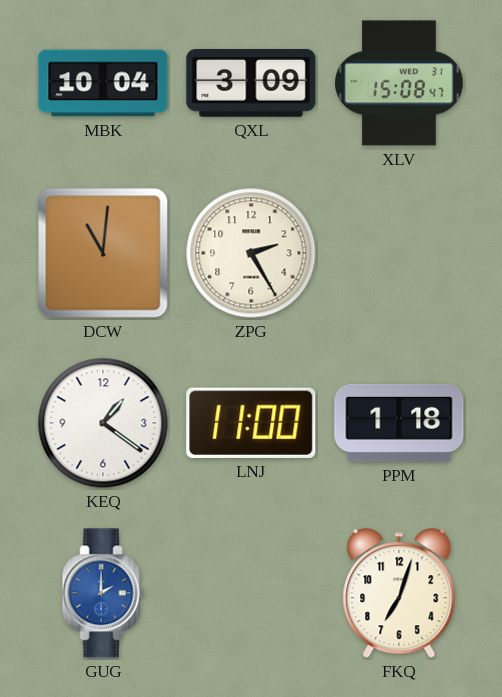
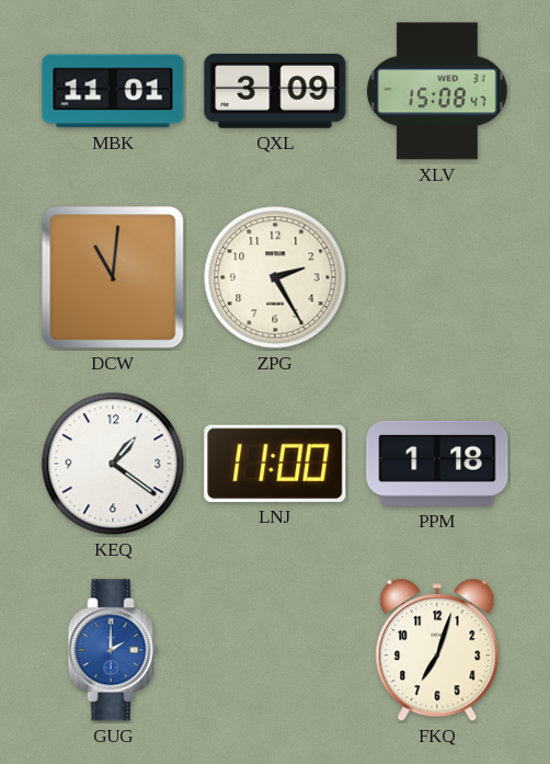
MBK: 10:04 -> 11:01 (113, 91)
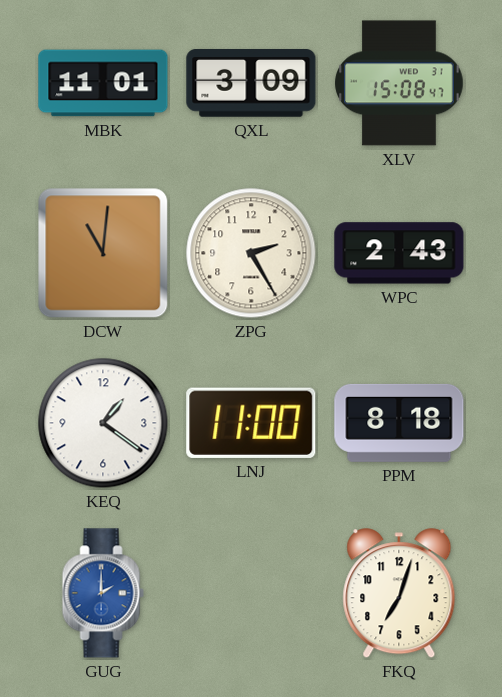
WPC: none -> 2:43 (399, 253)
PPM: 1:18 -> 8:18 (399, 423)
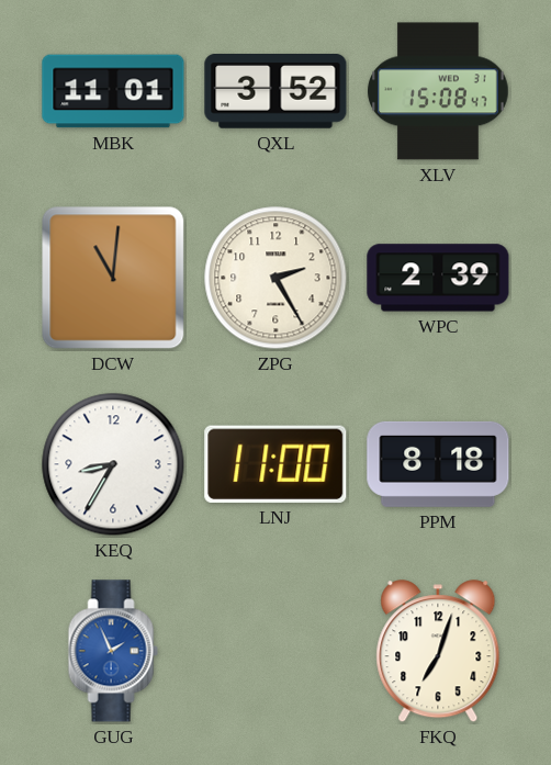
QXL: 3:09 -> 3:52 (275, 92)
WPC: 2:43 -> 2:39 (438, 278)
KEQ: 1:21 -> 8:35 (113, 464)
GUG: 2:00 -> 1:56 (113, 651)
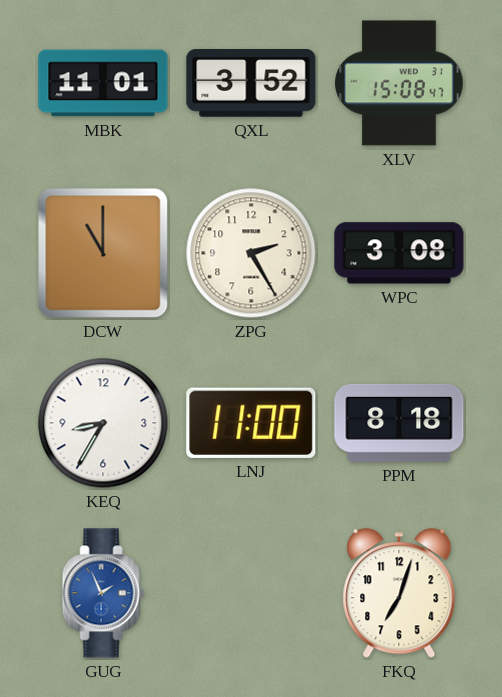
DCW: 11:01 -> 11:00 (103, 253)
WPC: 2:39 -> 3:08 (399, 253)
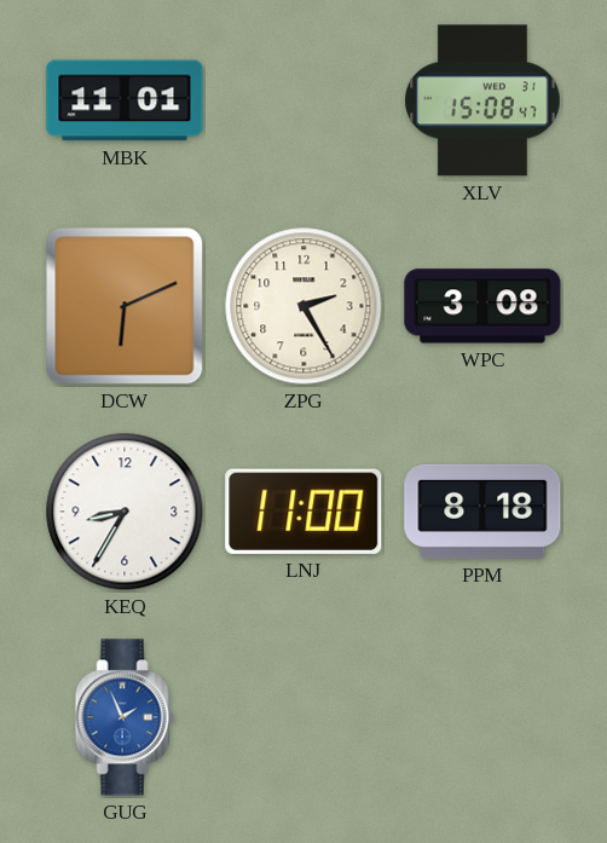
QXL: 3:52 -> none (251, 84)
DCW: 11:00 -> 6:11 (125, 306)
FKQ: 7:03 -> none (399, 594)
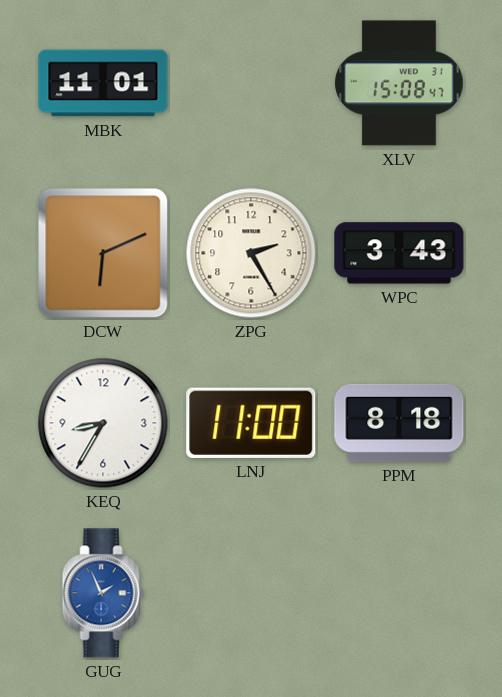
WPC: 3:08 -> 3:43 (399, 253)
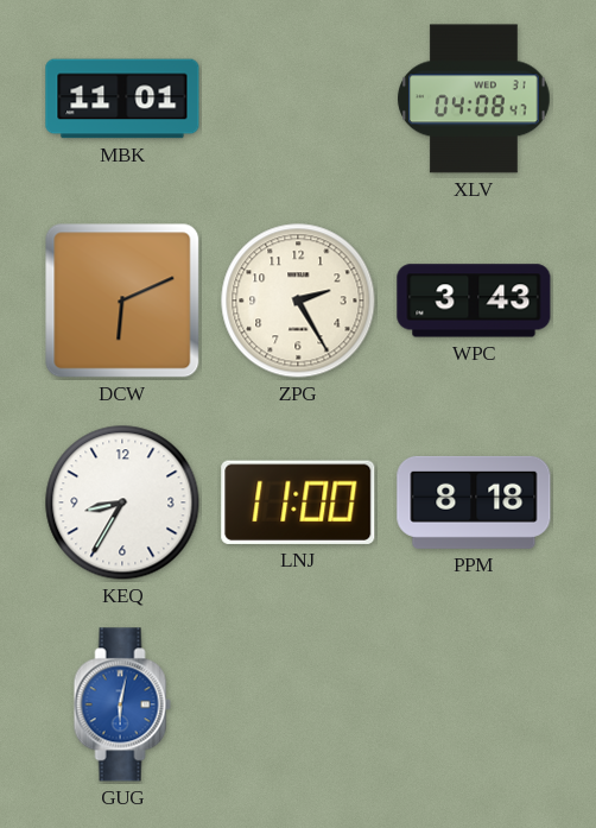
XLV: 15:08 -> 04:08 (474, 99)
GUG: 1:56 -> 6:02 (122, 704)
